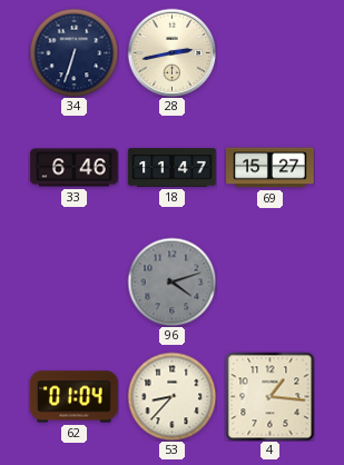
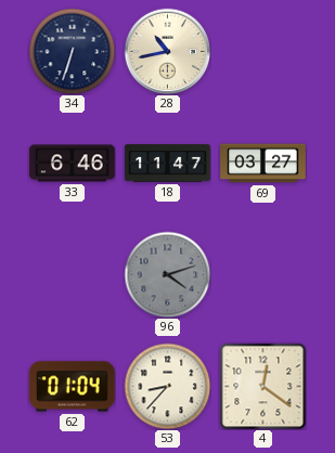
28: 2:43 -> 10:43 (167, 51)
69: 15:27 -> 03:27 (263, 164)
4: 1:16 -> 12:21 (262, 386)
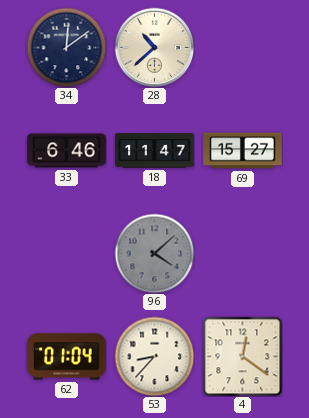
34: 6:33 -> 12:09 (66, 47)
28: 10:43 -> 10:38 (154, 47)
69: 03:27 -> 15:27 (243, 151)
96: 4:12 -> 4:08 (154, 253)
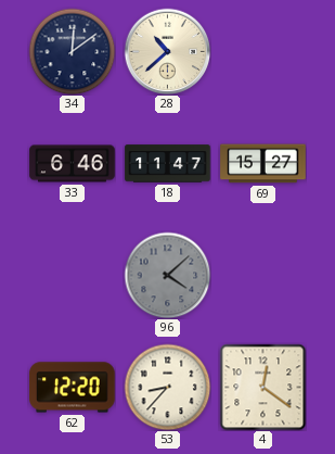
62: 01:04 -> 12:20 (73, 388)
